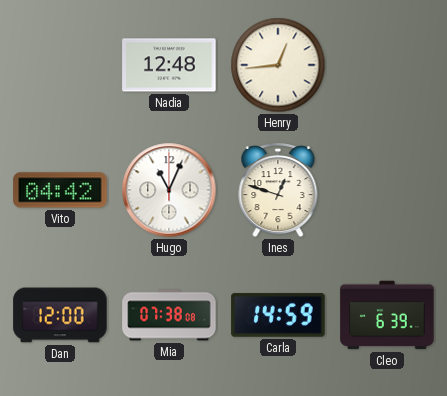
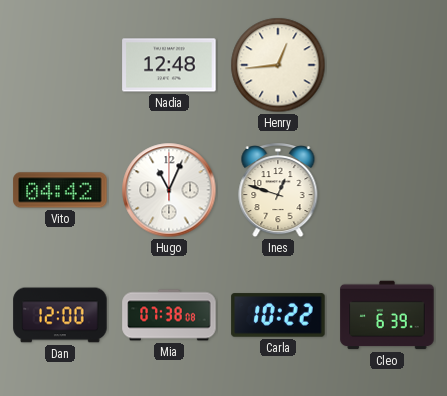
Carla: 14:59 -> 10:22 (278, 315)
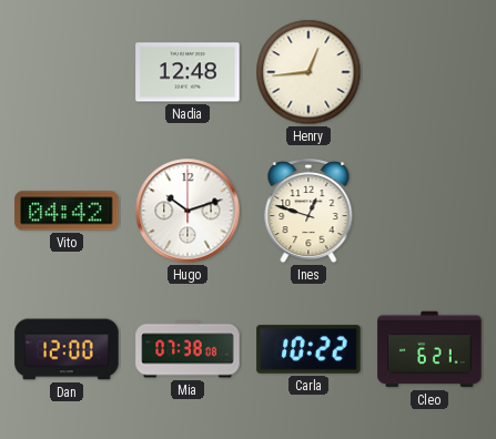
Hugo: 11:04 -> 10:12 (188, 211)
Cleo: 6:39 -> 6:21 (429, 349)
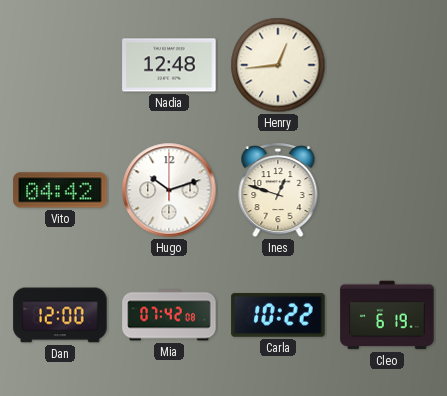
Mia: 07:38 -> 07:42 (169, 315)
Cleo: 6:21 -> 6:19 (387, 315)
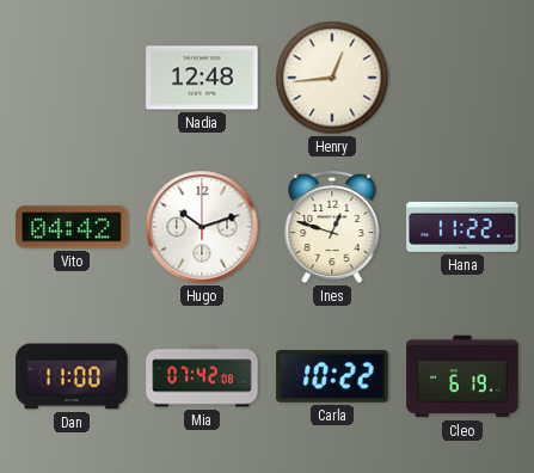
Hana: none -> 11:22 (462, 227)
Dan: 12:00 -> 11:00 (72, 376)
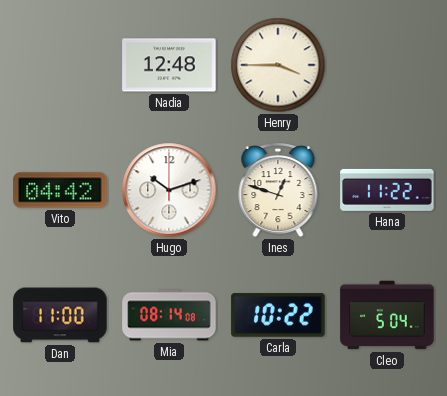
Henry: 12:44 -> 3:45 (278, 65)
Mia: 07:42 -> 08:14 (169, 315)
Cleo: 6:19 -> 5:04 (387, 315)
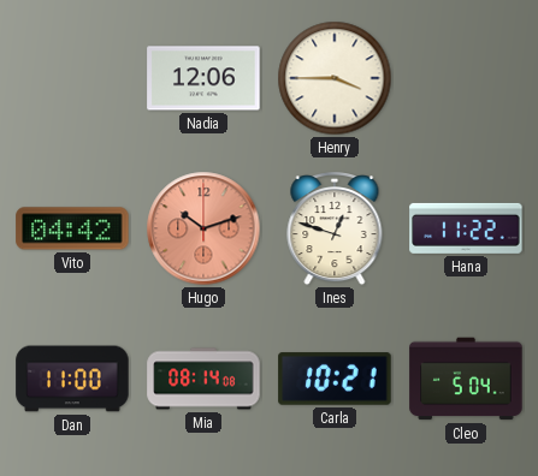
Nadia: 12:48 -> 12:06 (203, 78)
Hugo dial: white -> salmon (203, 228)
Carla: 10:22 -> 10:21 (335, 379)
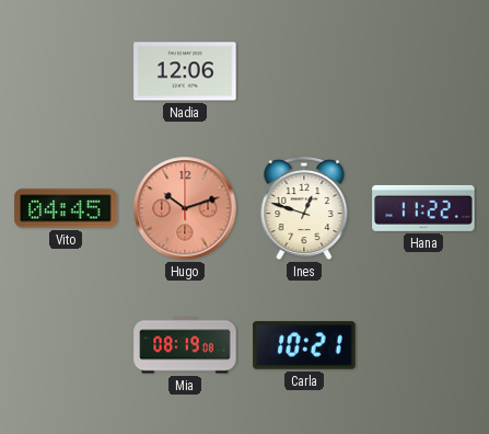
Henry: 3:45 -> none (335, 78)
Vito: 04:42 -> 04:45 (66, 208)
Dan: 11:00 -> none (72, 379)
Mia: 08:14 -> 08:19 (185, 345)
Cleo: 5:04 -> none (466, 379)
